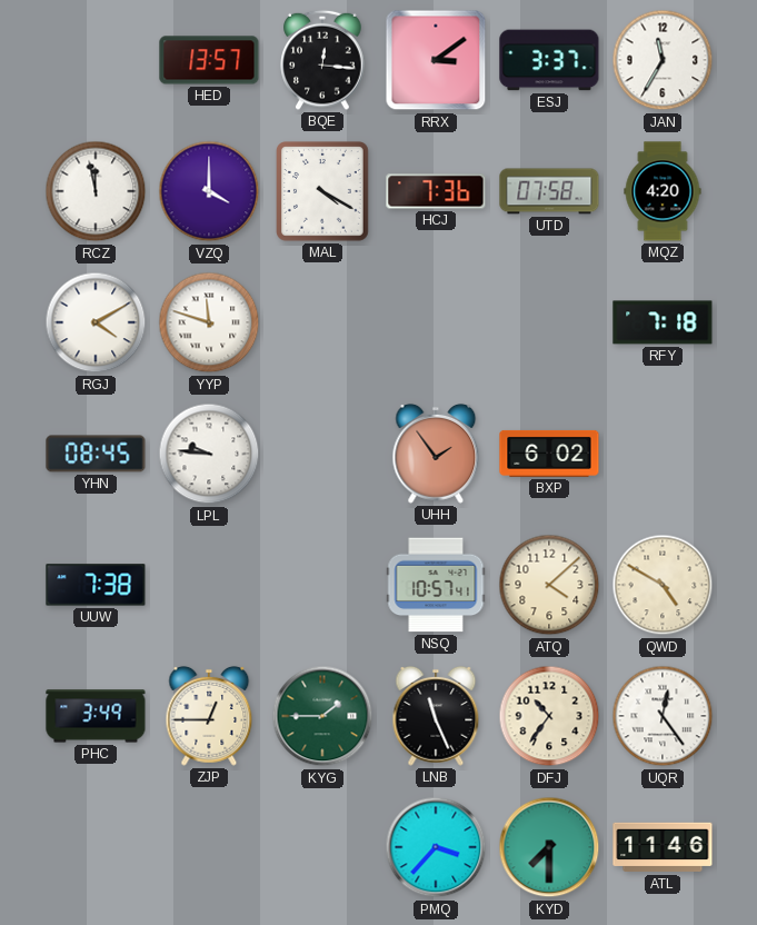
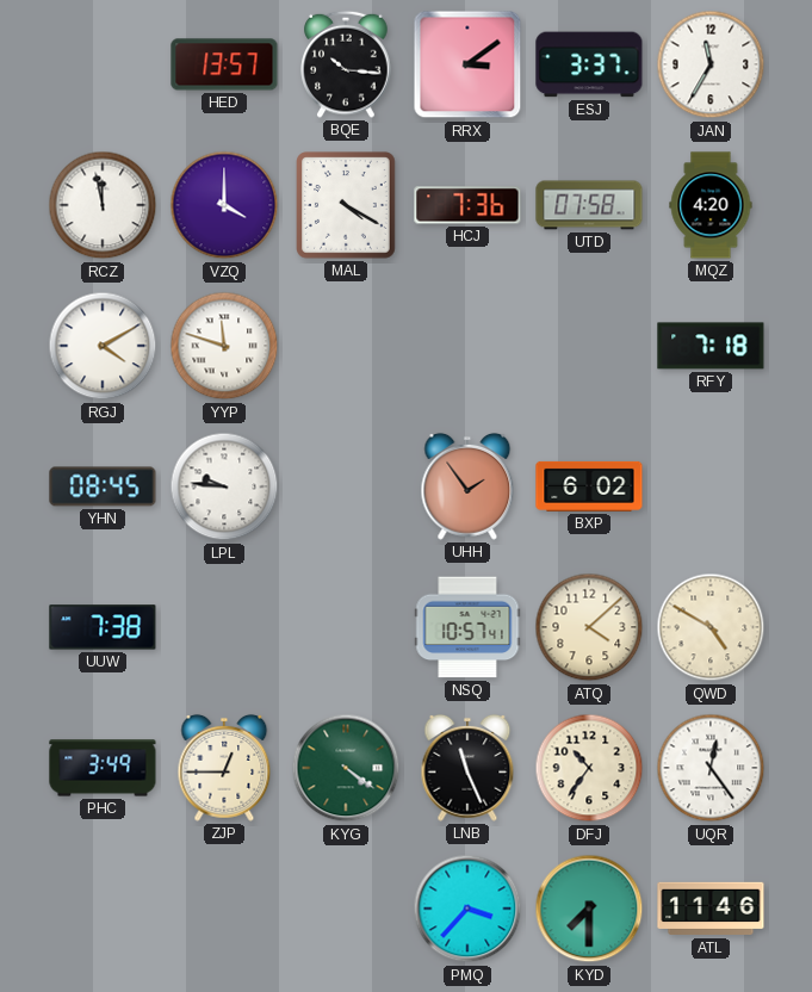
BQE: 12:16 -> 10:16 (346, 64)
KYG: 1:45 -> 4:21 (346, 768)
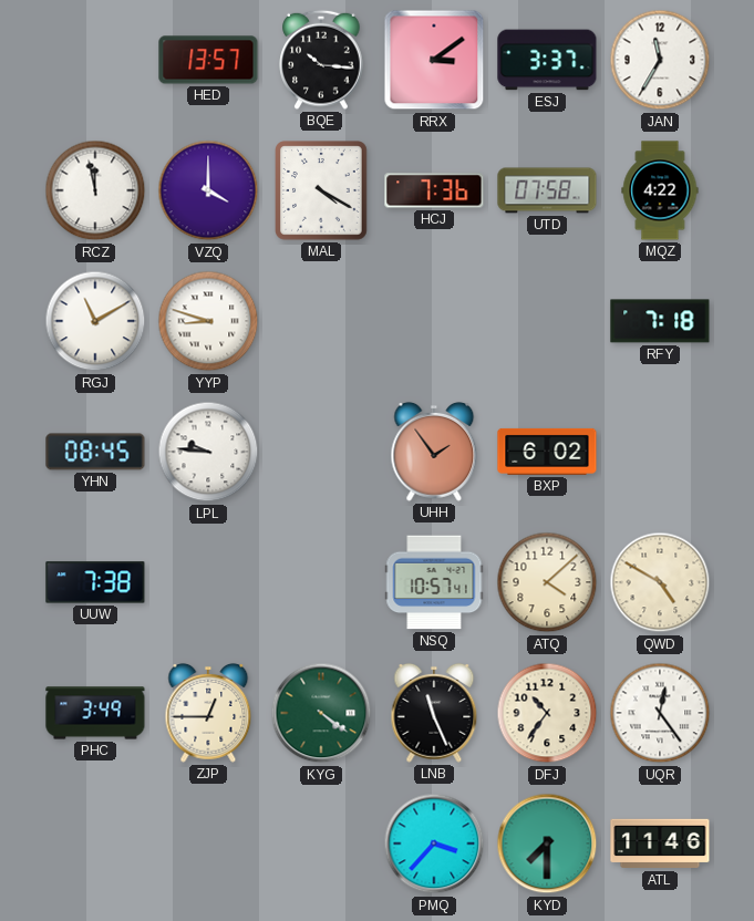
MQZ: 4:20 -> 4:22 (660, 190)
RGJ: 4:10 -> 11:10 (95, 321)
YYP: 11:48 -> 8:48 (208, 321)
